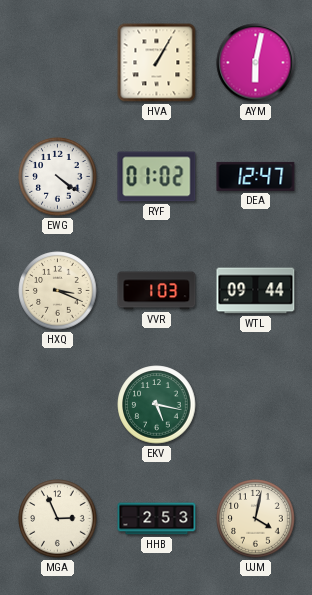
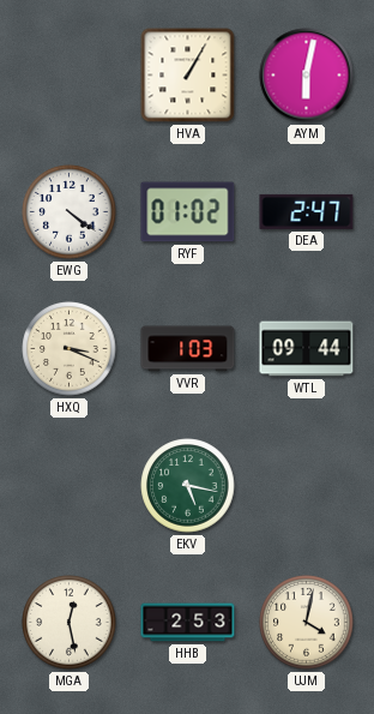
DEA: 12:47 -> 2:47 (307, 211)
MGA: 2:56 -> 12:28 (70, 623)
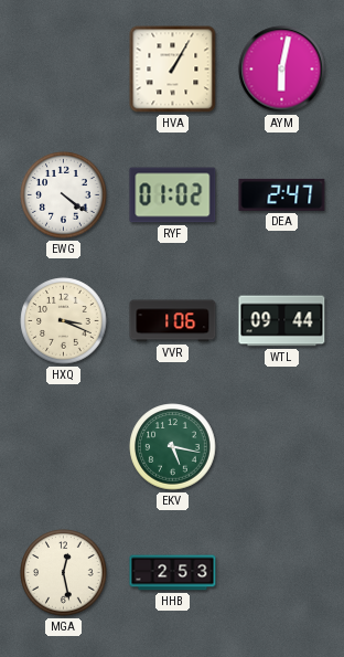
VVR: 1:03 -> 1:06 (173, 321)
UJM: 4:02 -> none (307, 623)
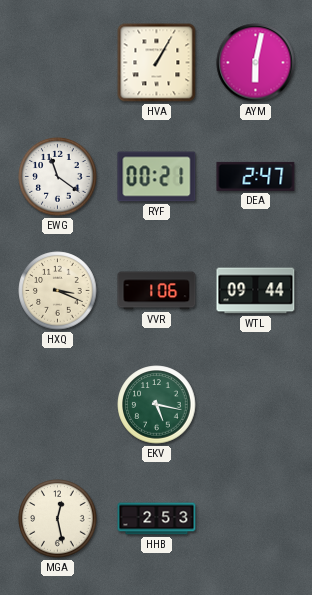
EWG: 4:21 -> 11:21 (58, 177)
RYF: 01:02 -> 00:21 (157, 177)
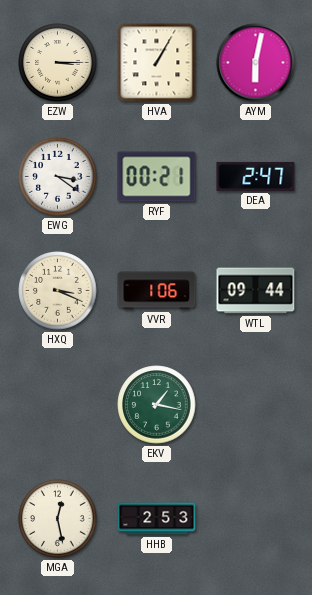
EZW: none -> 3:15 (58, 63)
EWG: 11:21 -> 3:21 (58, 177)
EKV: 5:17 -> 1:17 (157, 405)
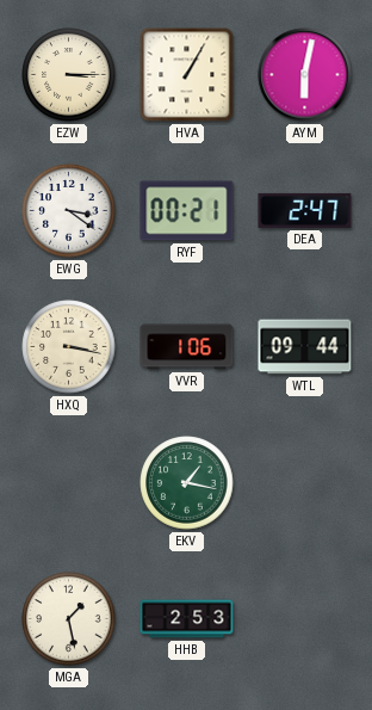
HXQ: 3:19 -> 3:17 (69, 347)
MGA: 12:28 -> 1:28 (69, 619)
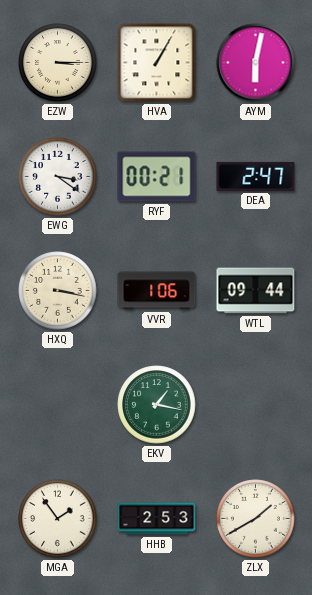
MGA: 1:28 -> 1:54 (58, 519)
ZLX: none -> 1:40 (256, 519)
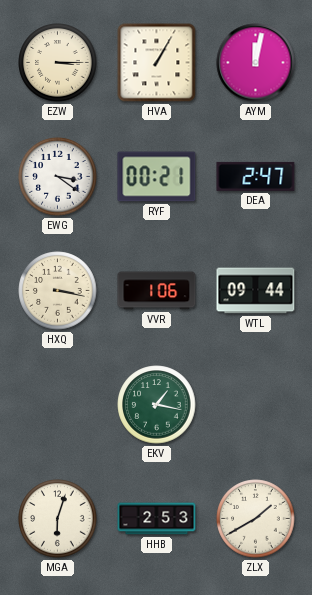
AYM: 6:02 -> 12:02 (256, 63)
MGA: 1:54 -> 6:03 (58, 519)
